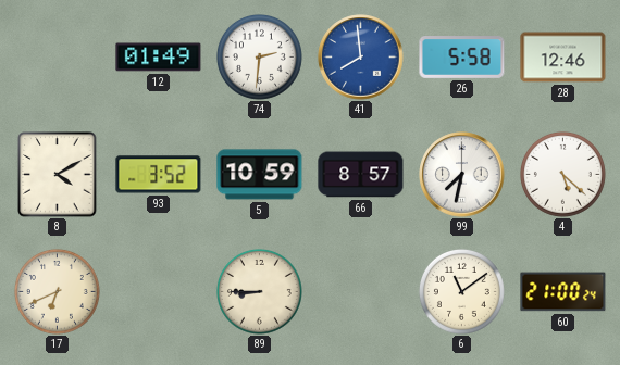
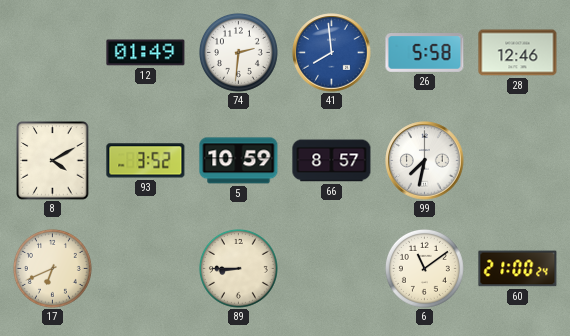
4: 5:22 -> none (562, 174)
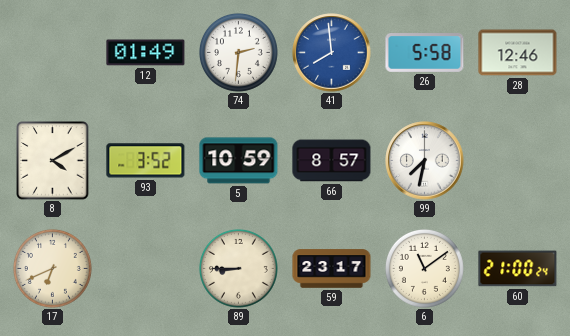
59: none -> 23:17 (332, 269)
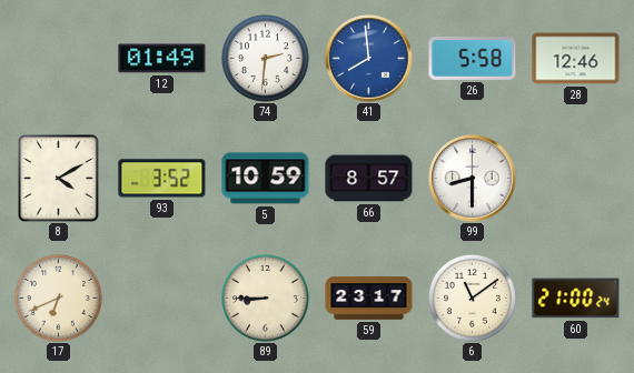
99: 7:32 -> 8:30 (473, 179)
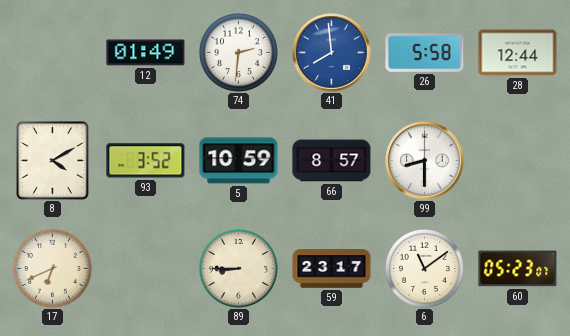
28: 12:46 -> 12:44 (518, 53)
60: 21:00 -> 05:23 (518, 269)
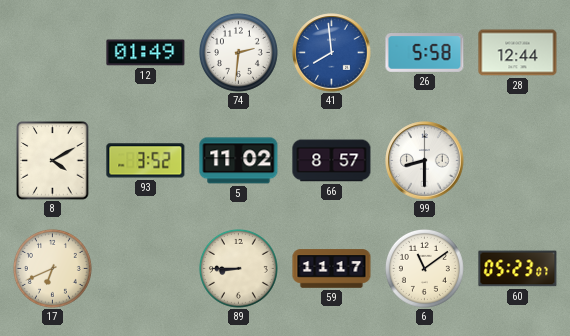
5: 10:59 -> 11:02 (239, 161)
59: 23:17 -> 11:17 (332, 269)
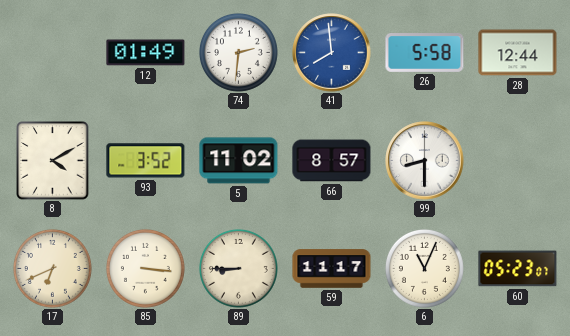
85: none -> 3:16 (145, 268)
6: 11:09 -> 11:04 (424, 268)
